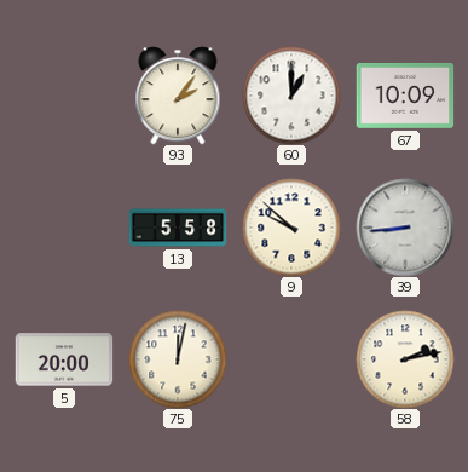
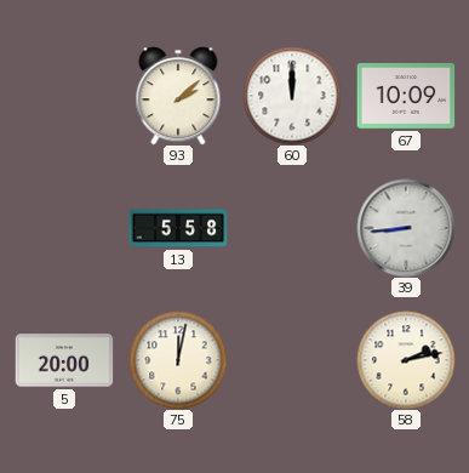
93: 2:06 -> 2:08 (178, 96)
60: 1:00 -> 12:00 (292, 96)
9: 9:52 -> none (291, 228)
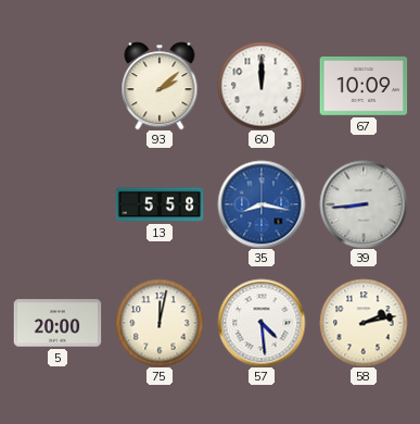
35: none -> 8:17 (262, 204)
57: none -> 4:29 (262, 323)
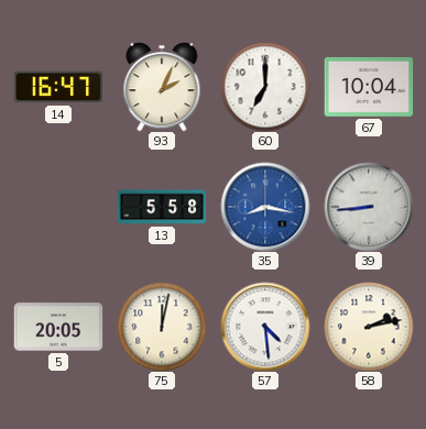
14: none -> 16:47 (58, 87)
93: 2:08 -> 2:04 (162, 87)
60: 12:00 -> 7:00 (265, 87)
67: 10:09 -> 10:04 (369, 88)
5: 20:00 -> 20:05 (58, 327)
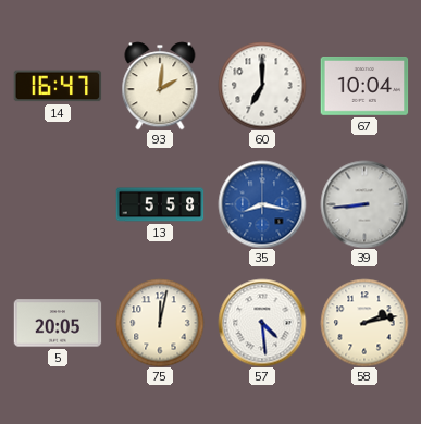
93: 2:04 -> 2:01 (160, 86)
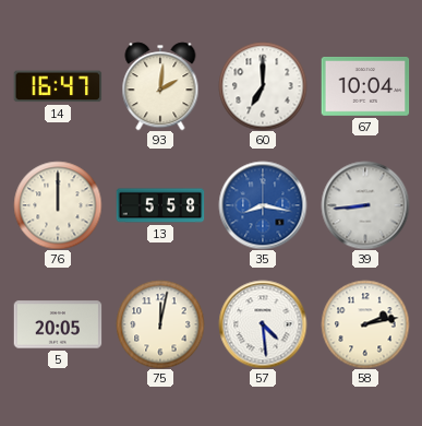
76: none -> 12:00 (58, 205)
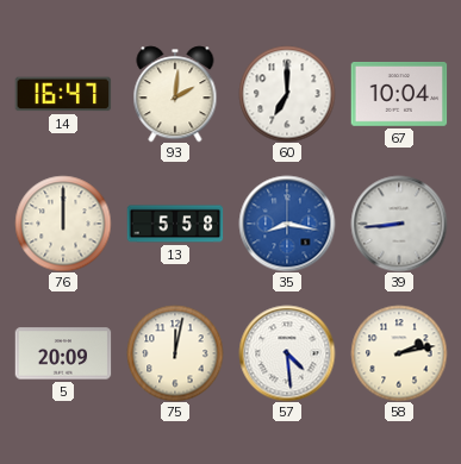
5: 20:05 -> 20:09 (63, 353)
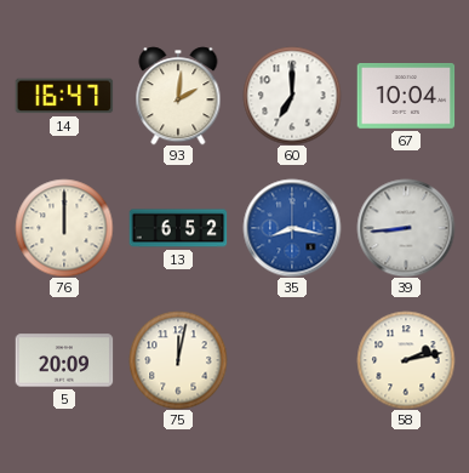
13: 5:58 -> 6:52 (178, 228)
57: 4:29 -> none (287, 353)
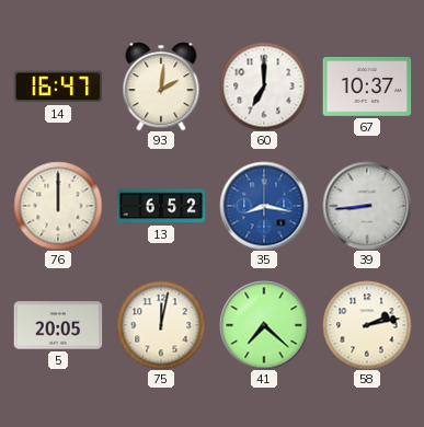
67: 10:04 -> 10:37 (367, 88)
5: 20:09 -> 20:05 (58, 325)
41: none -> 7:22 (264, 325)
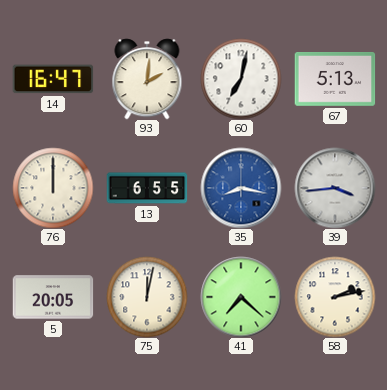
60: 7:00 -> 7:02 (241, 79)
67: 10:37 -> 5:13 (335, 80)
13: 6:52 -> 6:55 (147, 188)
39: 8:44 -> 3:44 (335, 188)
